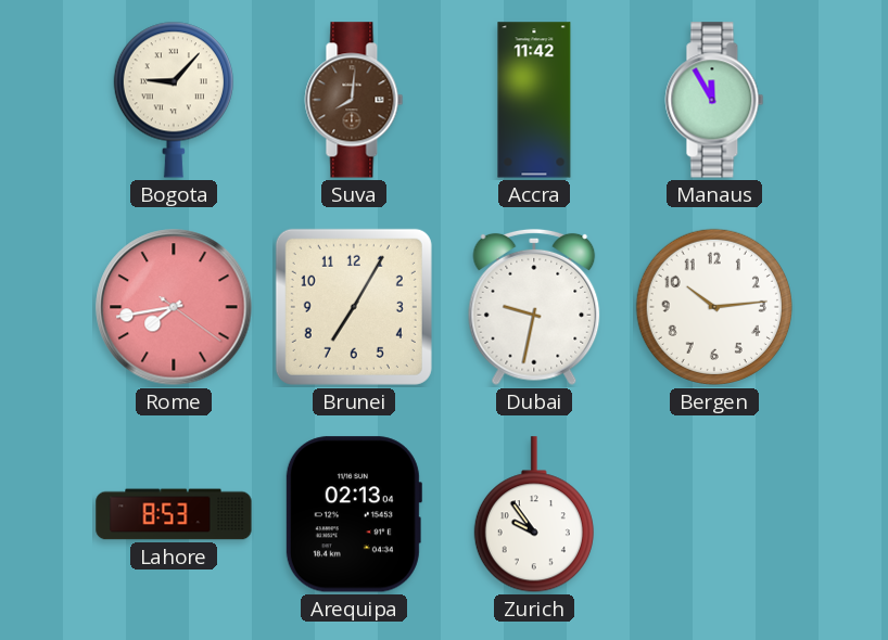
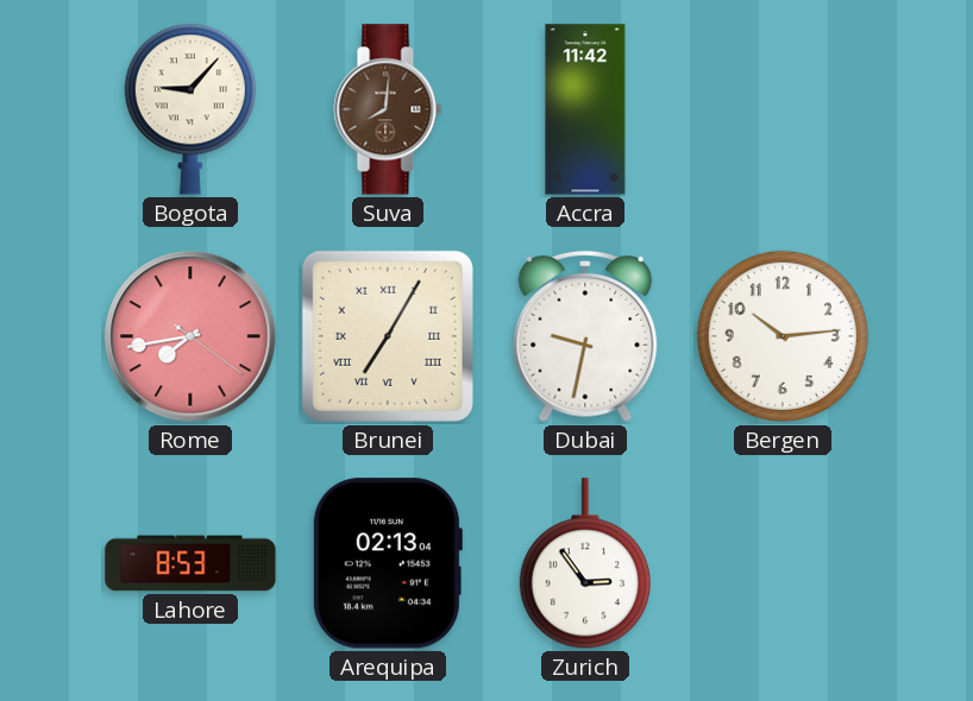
Manaus: 11:55 -> none (714, 100)
Brunei numerals: Arabic -> Roman (388, 336)
Zurich: 9:54 -> 2:54 (585, 564)
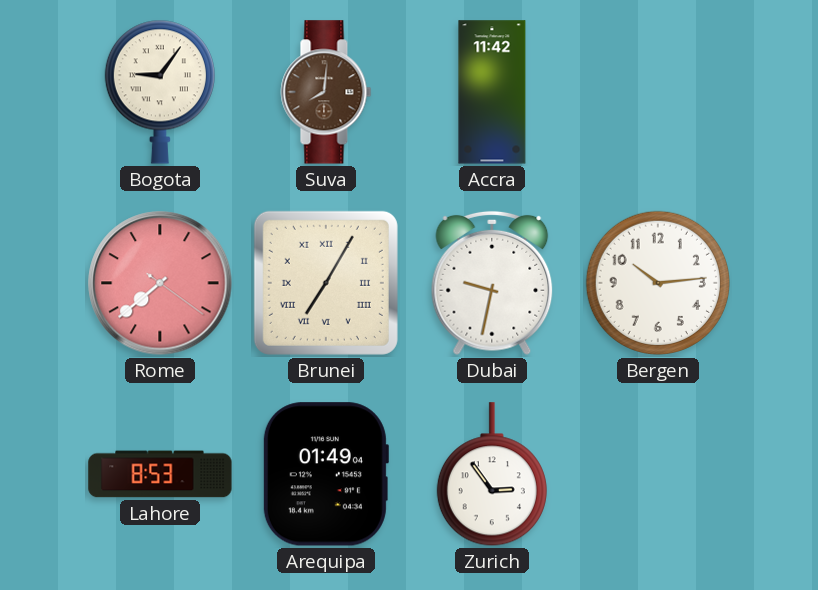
Bogota: 9:07 -> 9:06 (160, 92)
Rome: 7:43 -> 7:38 (160, 283)
Arequipa: 02:13 -> 01:49 (325, 474)
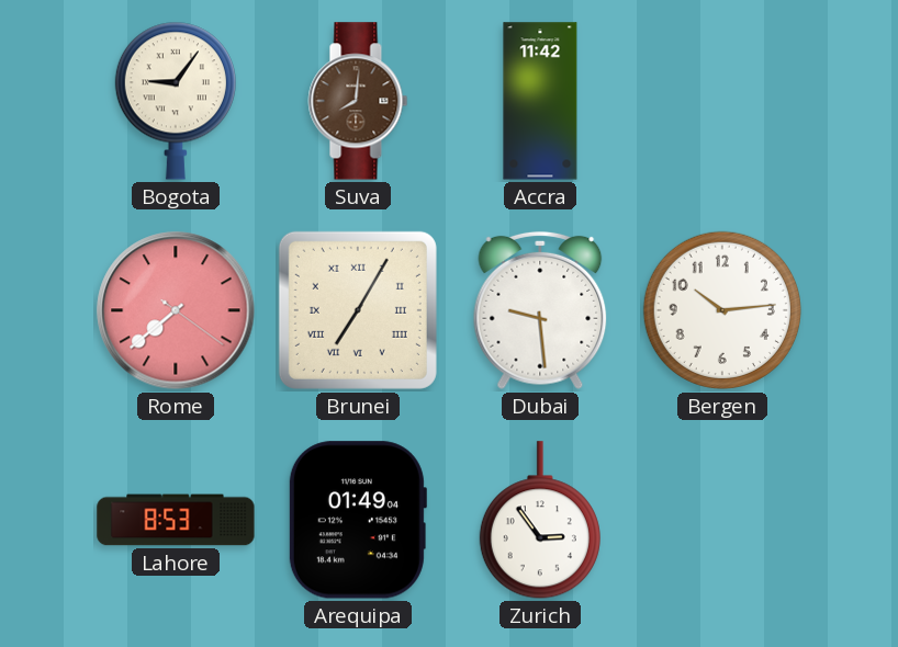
Dubai: 9:32 -> 9:29 (540, 310)
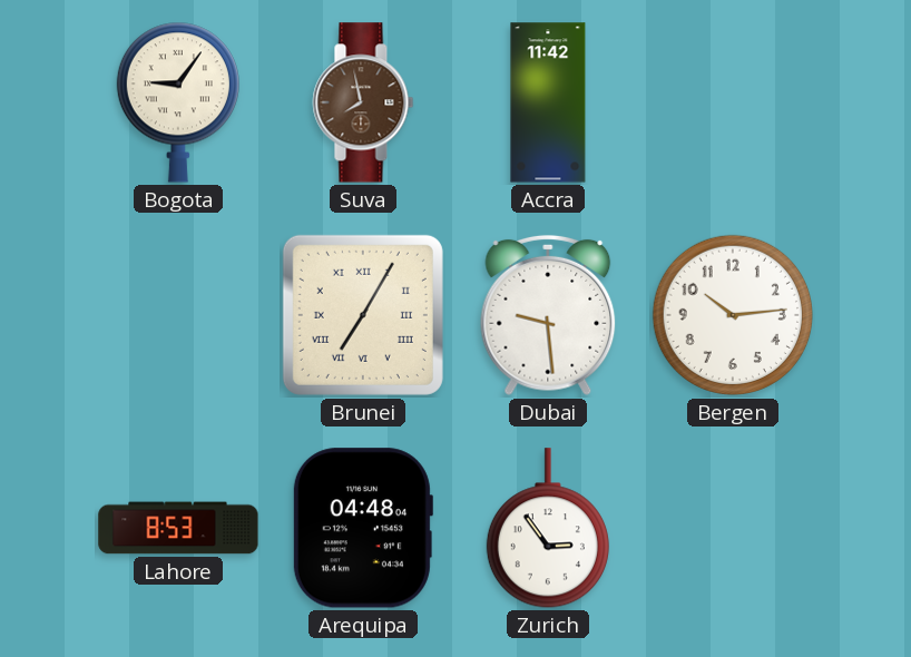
Suva: 8:01 -> 7:58 (363, 102)
Rome: 7:38 -> none (176, 310)
Arequipa: 01:49 -> 04:48 (362, 528)
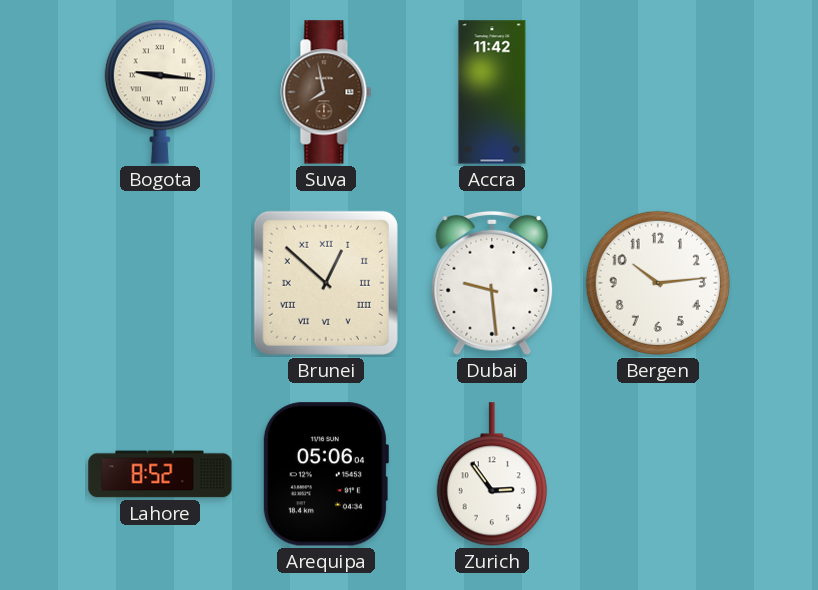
Bogota: 9:06 -> 9:16 (160, 92)
Brunei: 7:05 -> 12:52 (326, 283)
Lahore: 8:53 -> 8:52 (160, 474)
Arequipa: 04:48 -> 05:06 (325, 474)
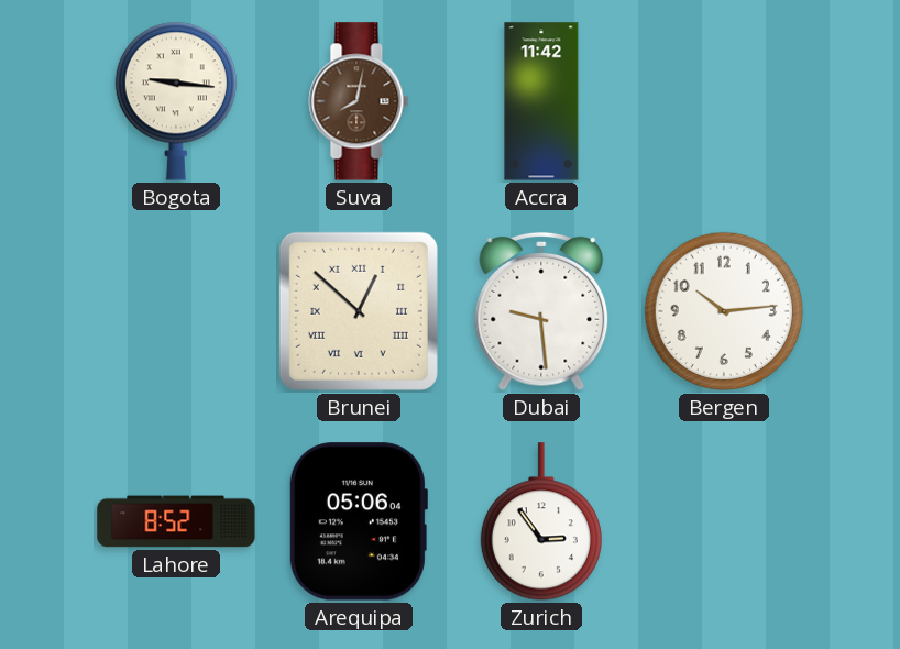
Suva: 7:58 -> 8:02 (359, 101)
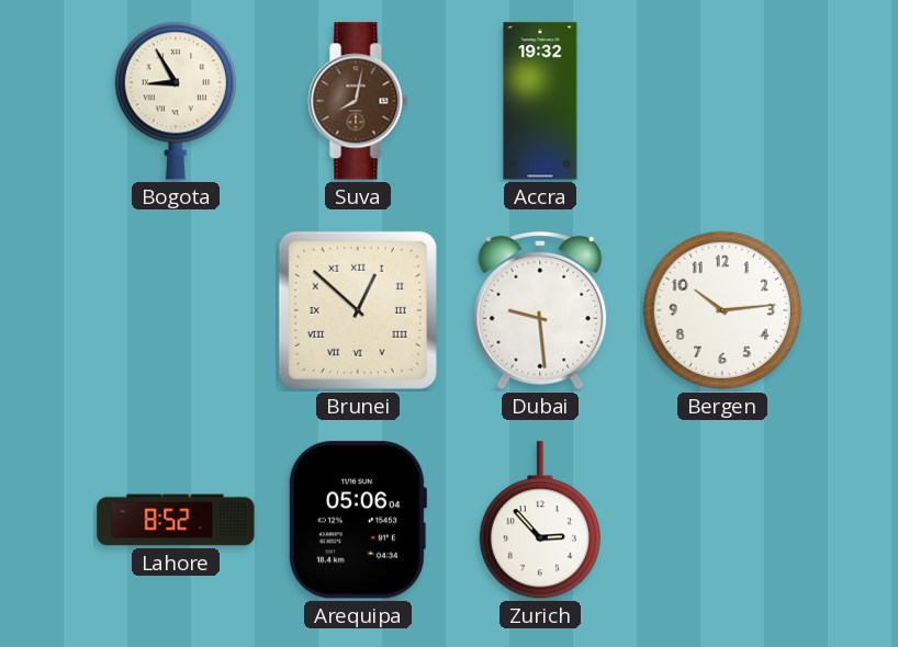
Bogota: 9:16 -> 8:55 (176, 101)
Accra: 11:42 -> 19:32 (540, 101)
Zurich: 2:54 -> 2:53 (540, 521)
